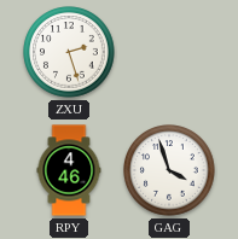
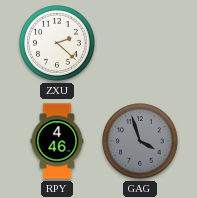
ZXU: 2:27 -> 2:22 (57, 43)
GAG dial: white -> grey (140, 141)
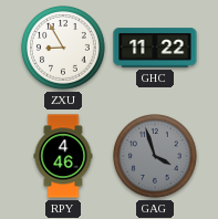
ZXU: 2:22 -> 8:55 (63, 48)
GHC: none -> 11:22 (155, 48)
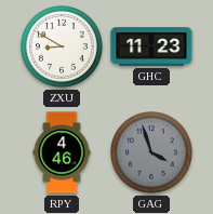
ZXU: 8:55 -> 8:50 (62, 46)
GHC: 11:22 -> 11:23 (151, 46)
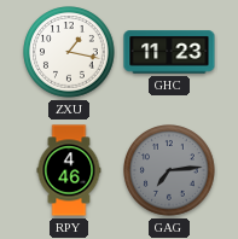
ZXU: 8:50 -> 1:17 (69, 52)
GAG: 3:57 -> 7:14 (169, 170)
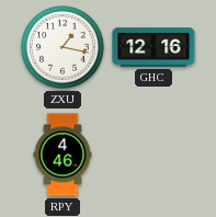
GHC: 11:23 -> 12:16 (154, 47)
GAG: 7:14 -> none (169, 170)
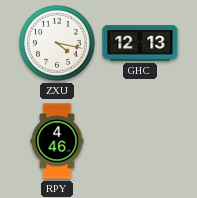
ZXU: 1:17 -> 4:17 (57, 43)
GHC: 12:16 -> 12:13 (140, 43)
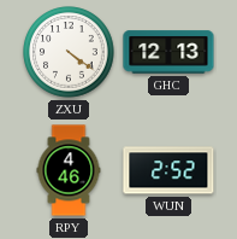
ZXU: 4:17 -> 4:21 (69, 52)
WUN: none -> 2:52 (168, 170)
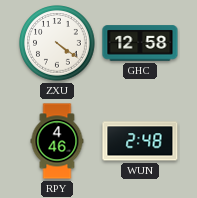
GHC: 12:13 -> 12:58 (140, 43)
WUN: 2:52 -> 2:48 (140, 141)
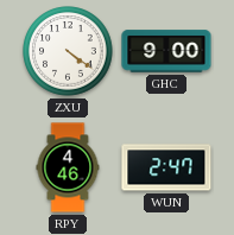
GHC: 12:58 -> 9:00 (166, 51)
WUN: 2:48 -> 2:47 (166, 167)
